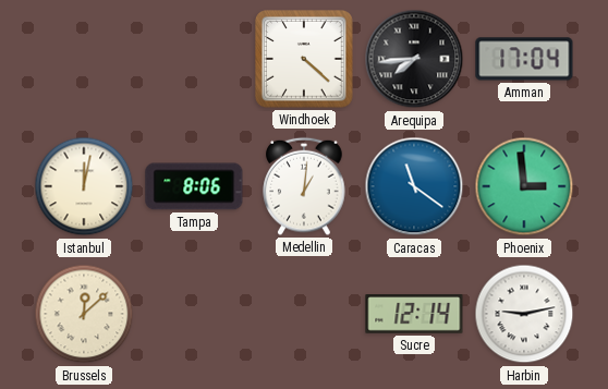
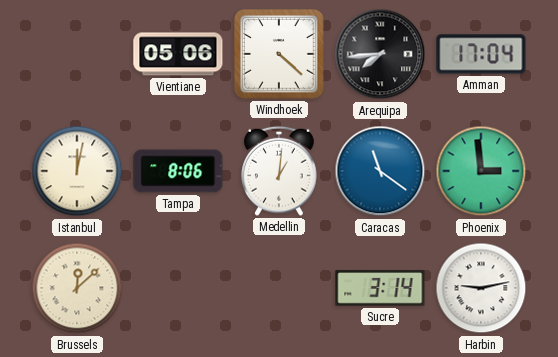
Vientiane: none -> 05:06 (178, 54)
Sucre: 12:14 -> 3:14 (380, 288)
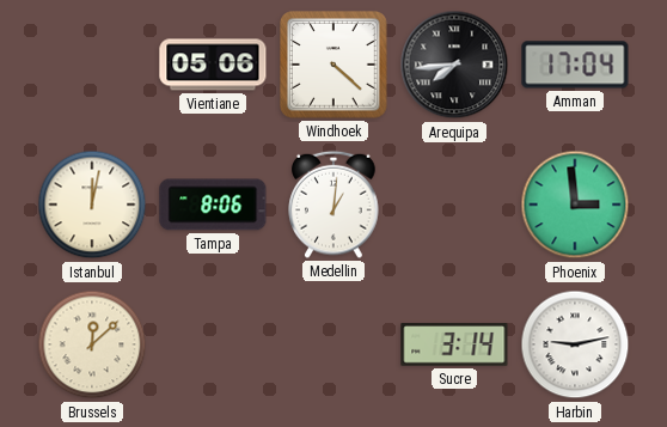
Caracas: 11:21 -> none (380, 171)
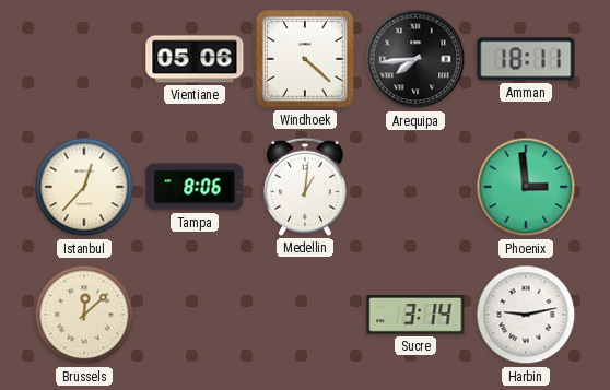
Amman: 17:04 -> 18:11 (526, 59)
Istanbul: 12:02 -> 12:37 (84, 187)
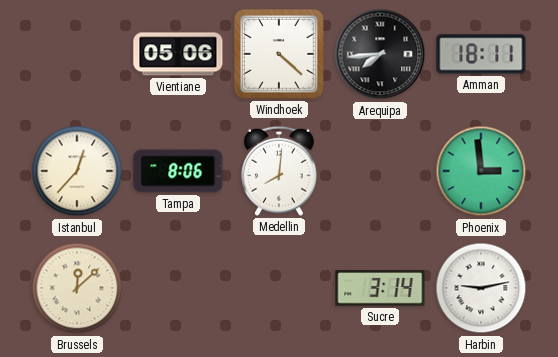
Medellin: 1:01 -> 8:01 (279, 171)
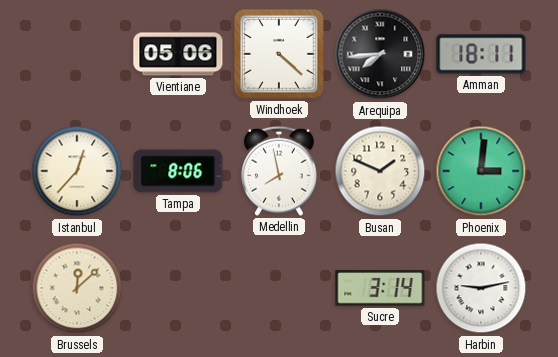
Medellin: 8:01 -> 7:58 (279, 171)
Busan: none -> 1:49 (380, 171)
Phoenix: 2:59 -> 3:01 (481, 171)
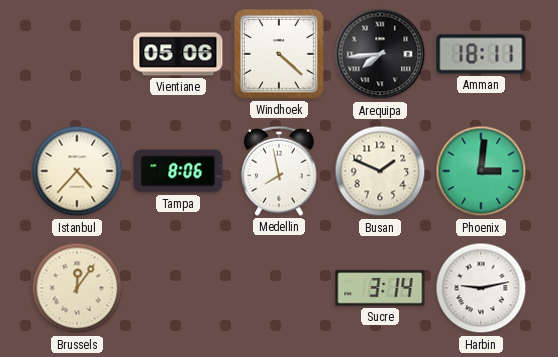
Istanbul: 12:37 -> 4:37 (77, 171)
Brussels: 12:08 -> 12:06 (77, 288)
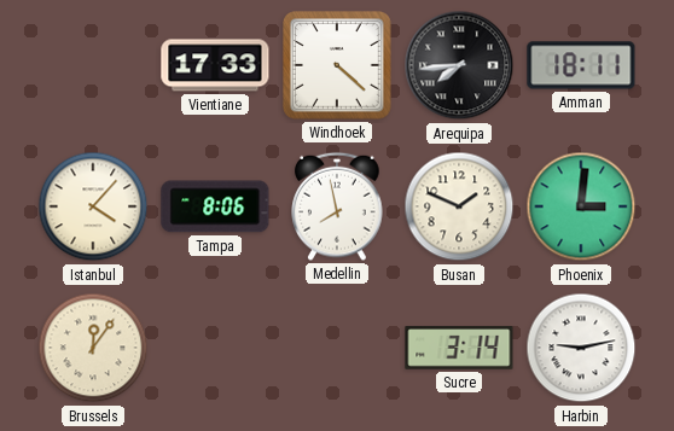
Vientiane: 05:06 -> 17:33 (215, 65)
Istanbul: 4:37 -> 4:07 (93, 206)
